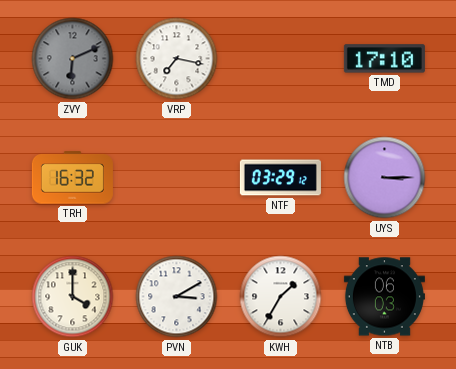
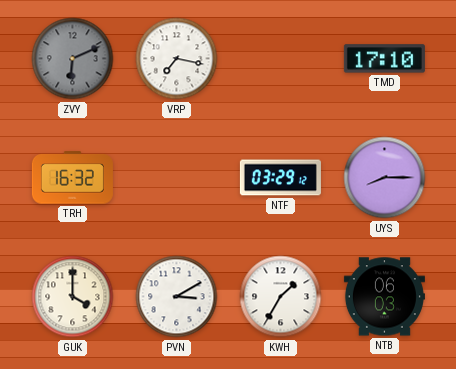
UYS: 3:15 -> 8:15 (385, 178)
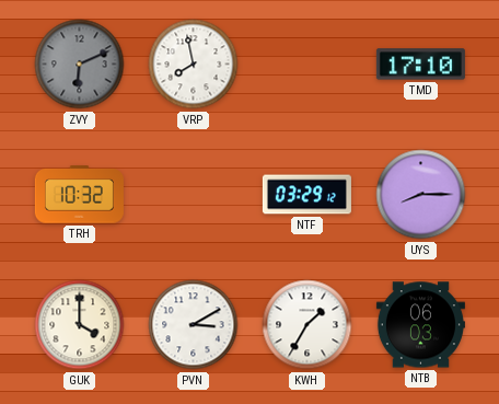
VRP: 7:17 -> 7:58 (194, 65)
TRH: 16:32 -> 10:32 (79, 195)
